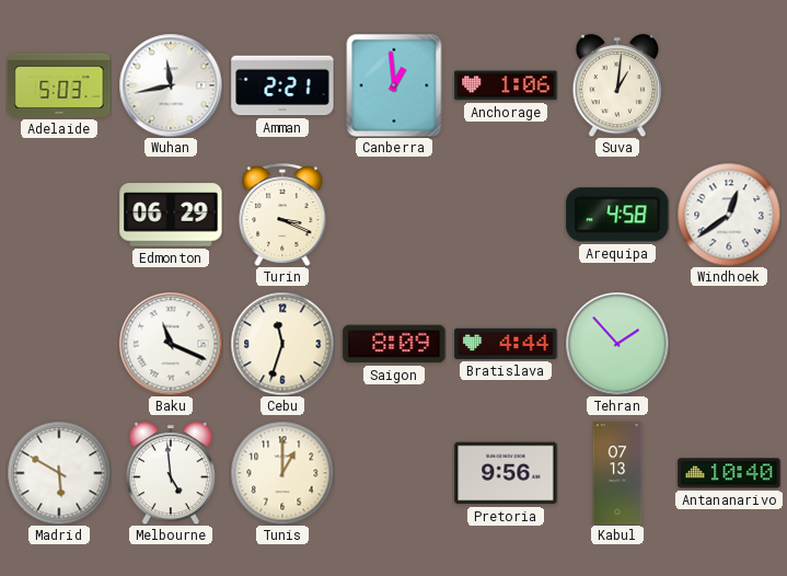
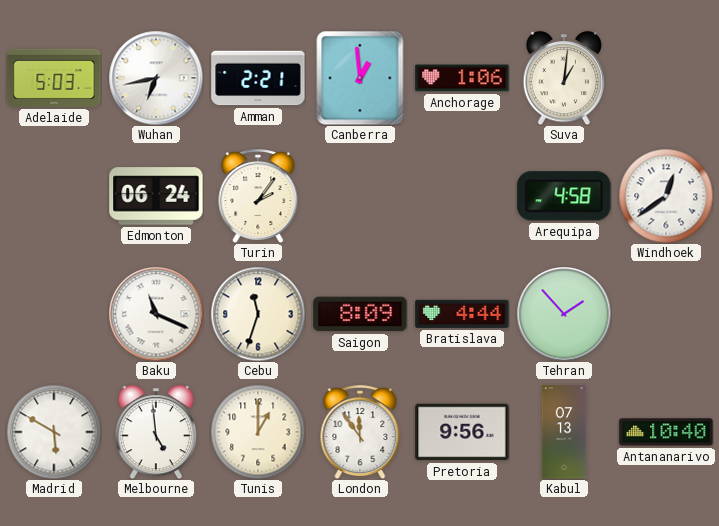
Wuhan: 11:43 -> 6:43 (156, 78)
Edmonton: 06:29 -> 06:24 (156, 196)
Turin: 3:19 -> 2:06 (258, 196)
London: none -> 11:54 (360, 432)
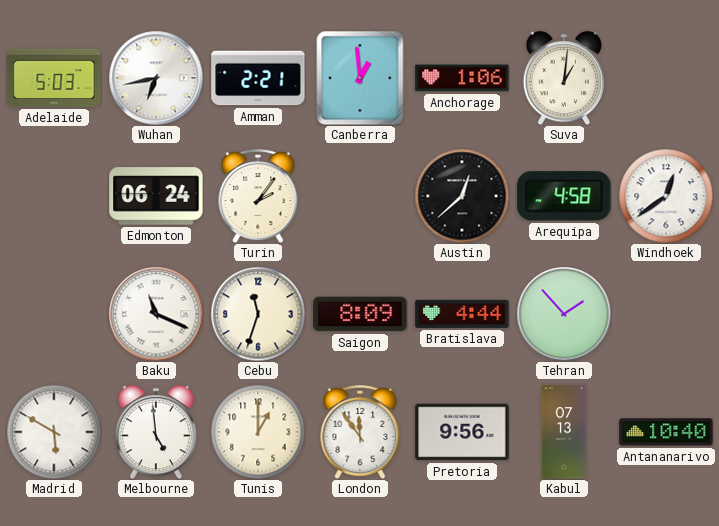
Austin: none -> 12:38 (462, 196)
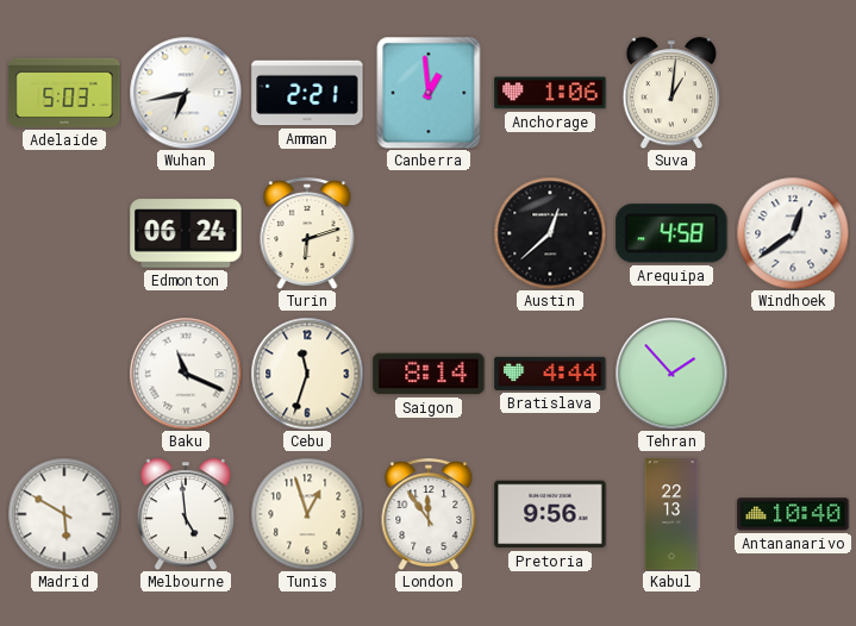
Turin: 2:06 -> 6:12 (307, 233)
Saigon: 8:09 -> 8:14 (429, 374)
Tunis: 1:00 -> 12:57 (307, 514)
Kabul: 07:13 -> 22:13 (671, 514)
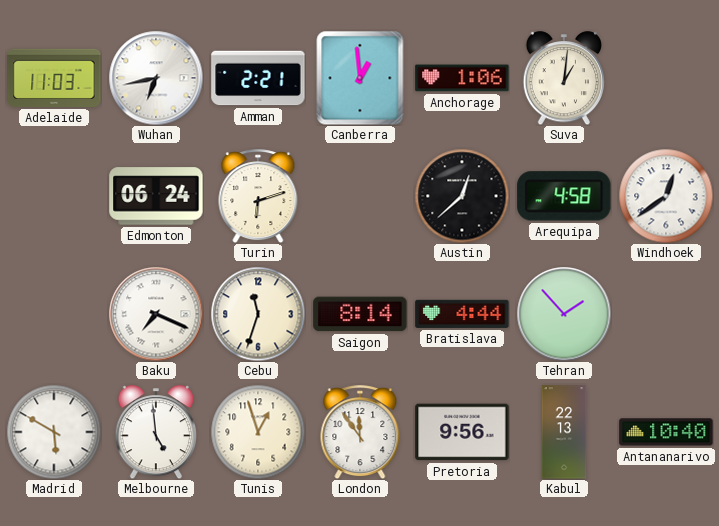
Adelaide: 5:03 -> 11:03 (54, 78)
Baku: 11:19 -> 7:19 (156, 314)
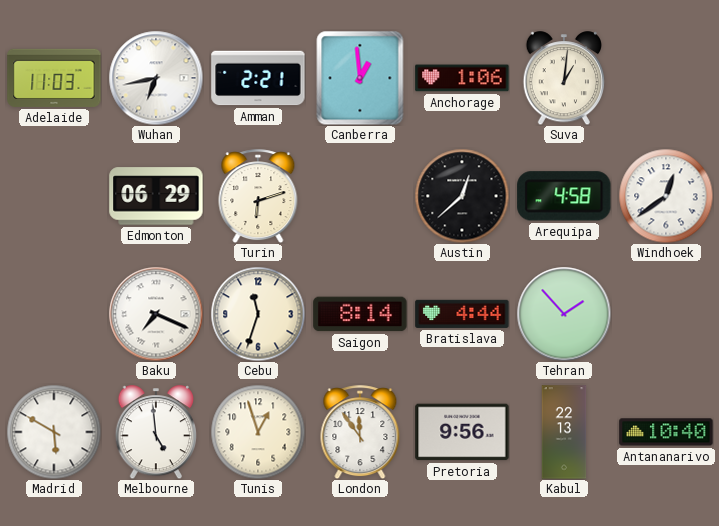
Edmonton: 06:24 -> 06:29 (156, 196)
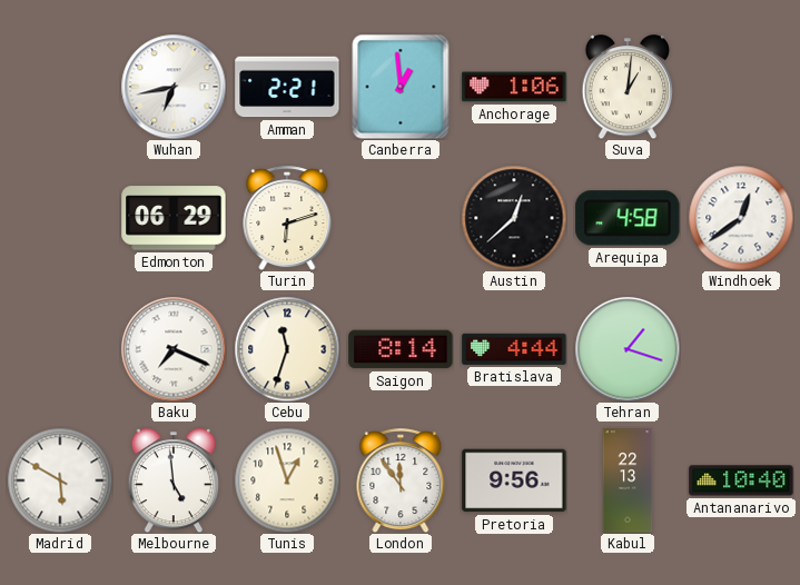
Adelaide: 11:03 -> none (54, 78)
Tehran: 1:53 -> 1:18 (628, 349)
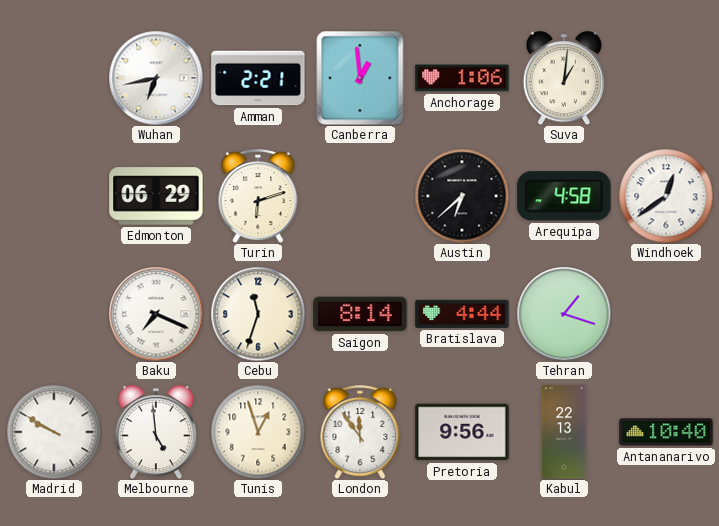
Austin: 12:38 -> 6:38 (462, 196)
Madrid: 5:50 -> 9:50 (54, 432)
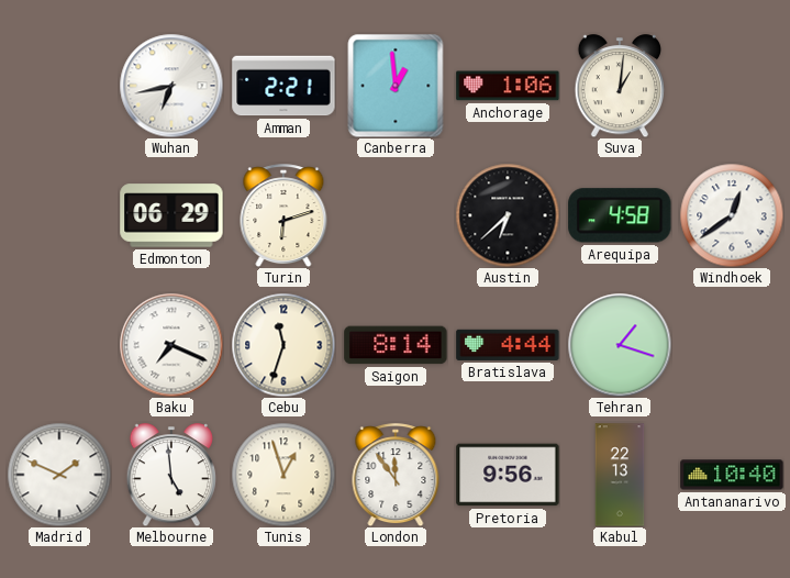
Madrid: 9:50 -> 1:49 (59, 475)
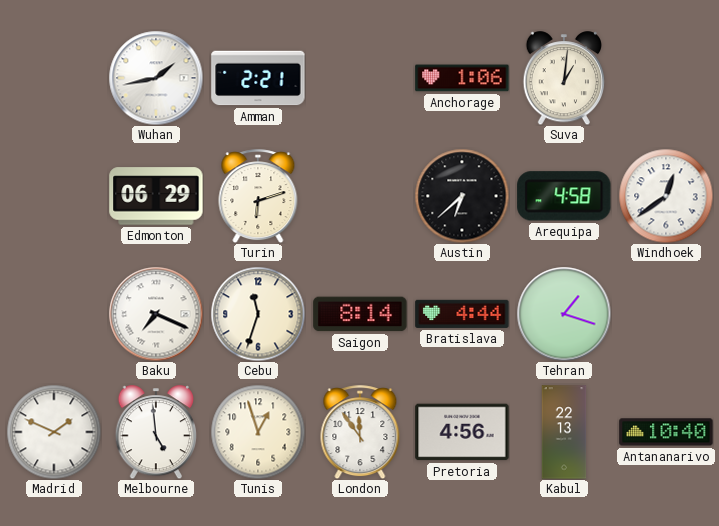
Wuhan: 6:43 -> 1:43 (156, 78)
Canberra: 12:59 -> none (396, 86)
Pretoria: 9:56 -> 4:56 (462, 432)
